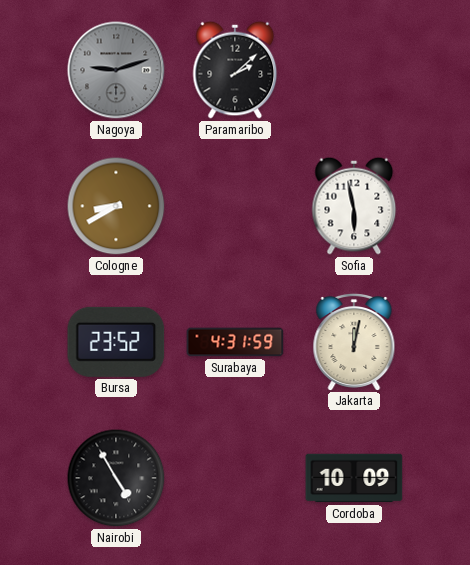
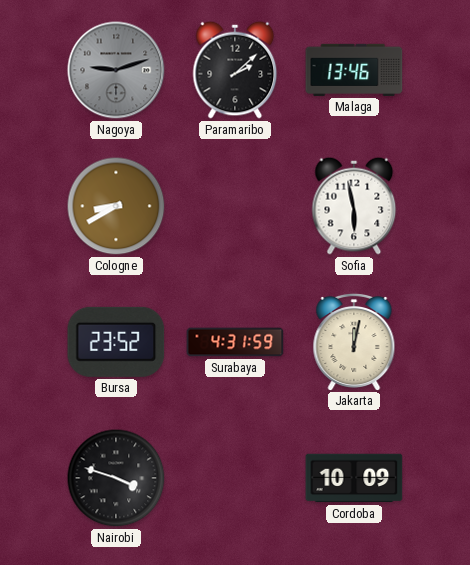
Malaga: none -> 13:46 (354, 70)
Nairobi: 4:55 -> 3:48 (116, 478)
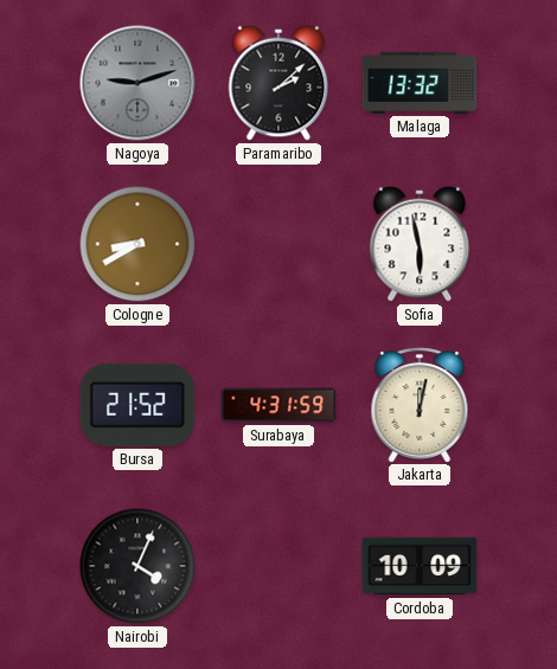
Malaga: 13:46 -> 13:32 (420, 83)
Bursa: 23:52 -> 21:52 (137, 405)
Nairobi: 3:48 -> 4:04 (137, 566)
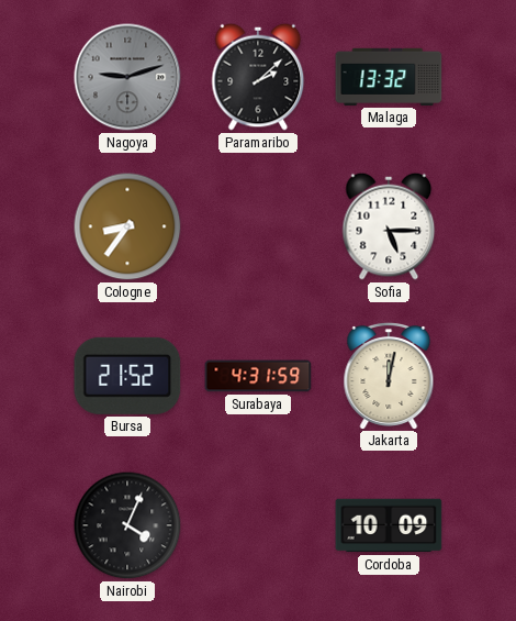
Cologne: 8:40 -> 8:36 (127, 226)
Sofia: 5:58 -> 5:15 (389, 226)
